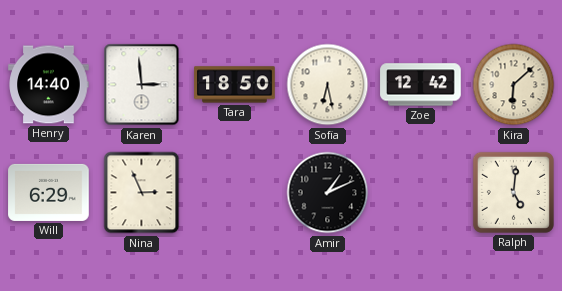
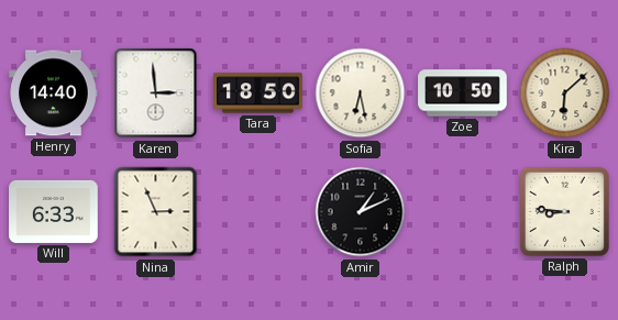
Zoe: 12:42 -> 10:50 (463, 93)
Will: 6:29 -> 6:33 (54, 211)
Ralph: 5:01 -> 8:46 (564, 211)
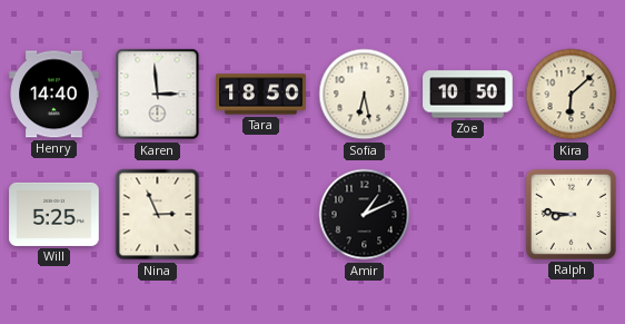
Will: 6:33 -> 5:25 (54, 214)
